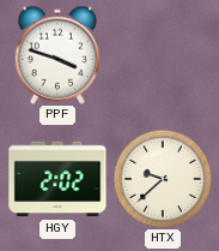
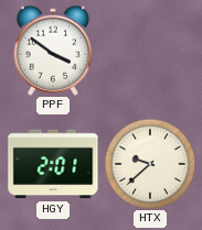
PPF: 3:48 -> 3:51 (53, 51)
HGY: 2:02 -> 2:01 (53, 164)
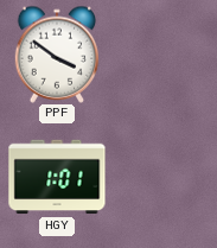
HGY: 2:01 -> 1:01 (57, 177)
HTX: 9:38 -> none (150, 164)
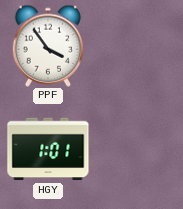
PPF: 3:51 -> 3:54 (48, 46)
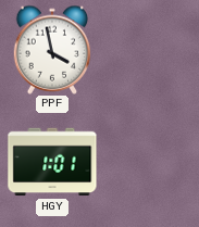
PPF: 3:54 -> 3:58 (52, 50)
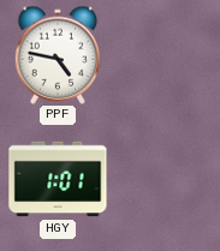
PPF: 3:58 -> 4:47 (58, 55)
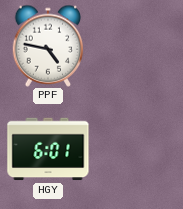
HGY: 1:01 -> 6:01 (48, 149)
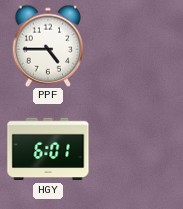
PPF: 4:47 -> 4:45 (48, 46)
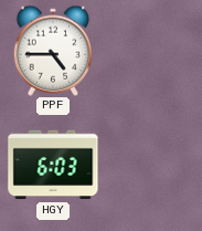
HGY: 6:01 -> 6:03 (53, 165)
